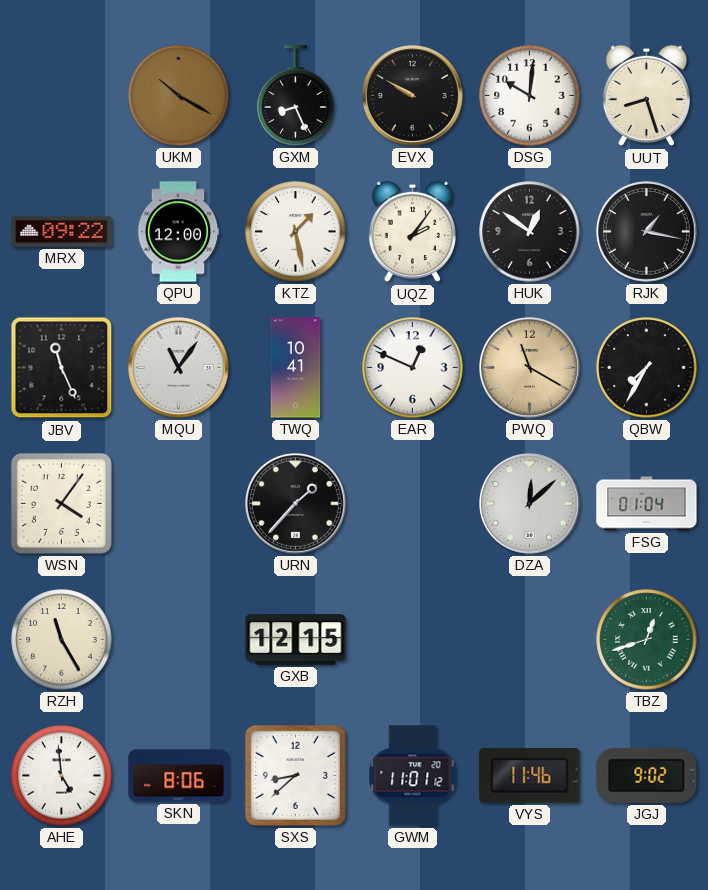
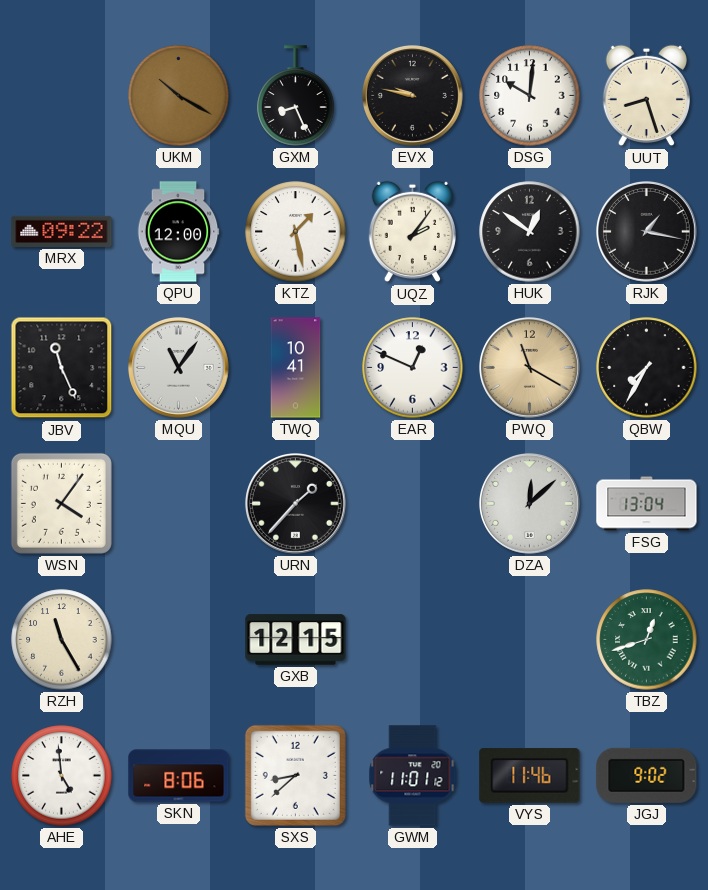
EVX: 9:50 -> 9:47 (413, 96)
FSG: 01:04 -> 13:04 (647, 504)
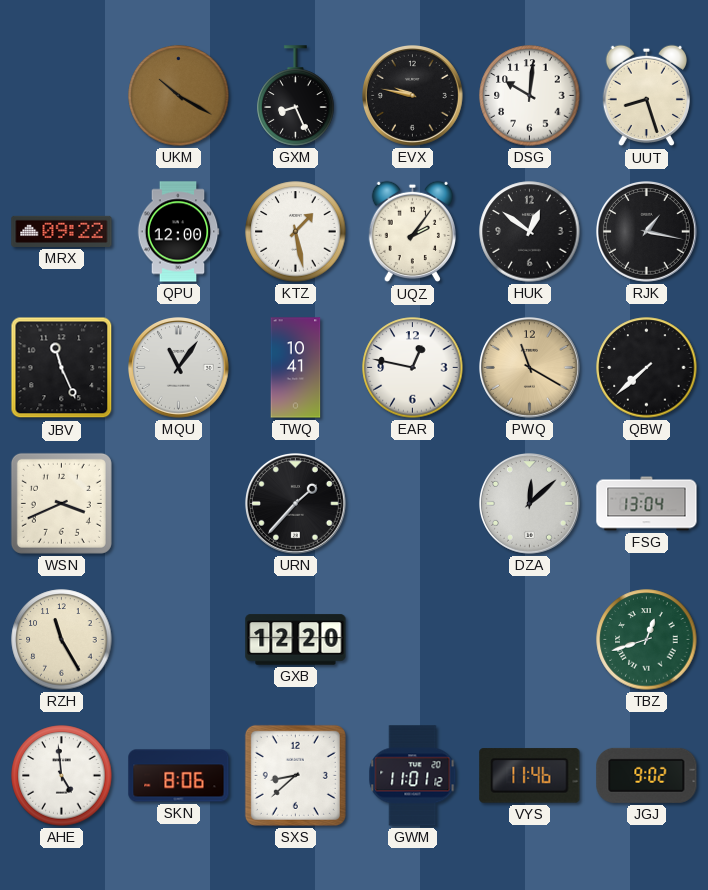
EAR: 12:49 -> 12:47 (413, 368)
QBW: 7:35 -> 7:38 (647, 368)
WSN: 4:06 -> 3:41 (61, 503)
GXB: 12:15 -> 12:20 (296, 640)
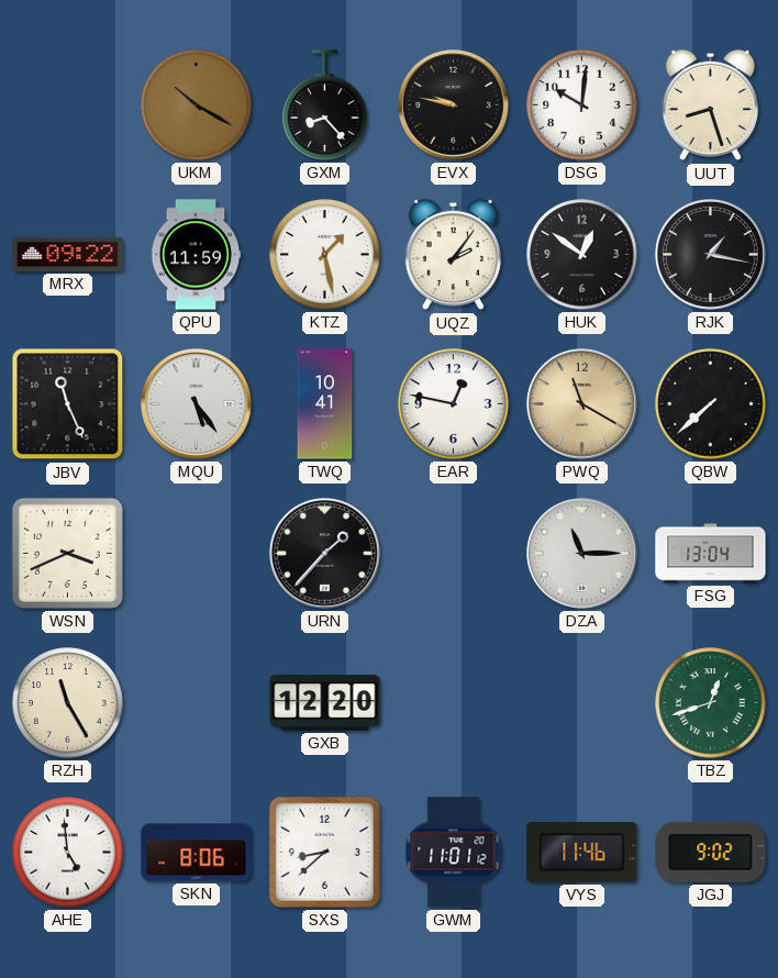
GXM: 8:26 -> 8:23 (325, 105)
QPU: 12:00 -> 11:59 (196, 255)
MQU: 11:06 -> 5:24 (197, 404)
DZA: 12:08 -> 11:15 (582, 554)
